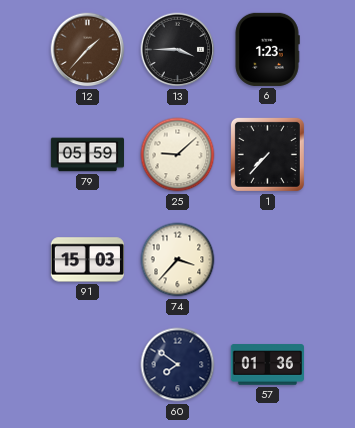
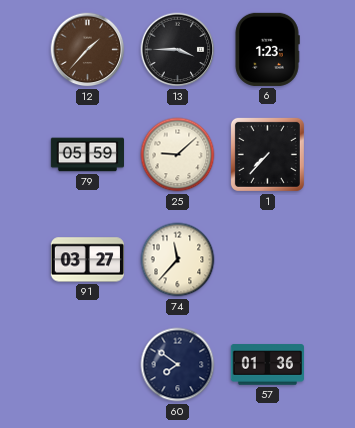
91: 15:03 -> 03:27 (87, 260)
74: 3:37 -> 11:37 (178, 260)
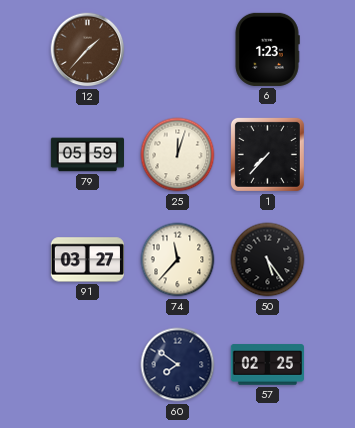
13: 3:45 -> none (178, 50)
25: 9:08 -> 12:03 (178, 155)
50: none -> 5:24 (268, 260)
57: 01:36 -> 02:25 (267, 365)
